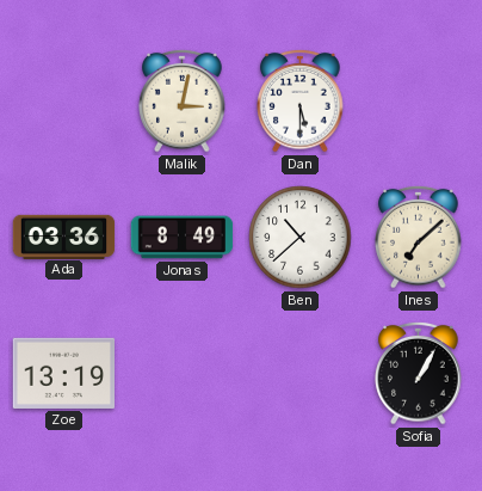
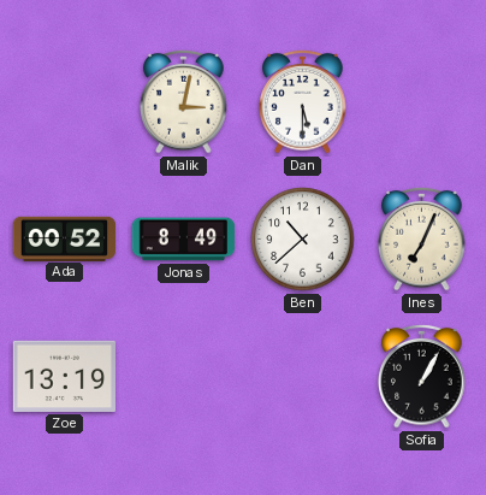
Ada: 03:36 -> 00:52 (65, 238)
Ines: 7:08 -> 7:04 (422, 238)
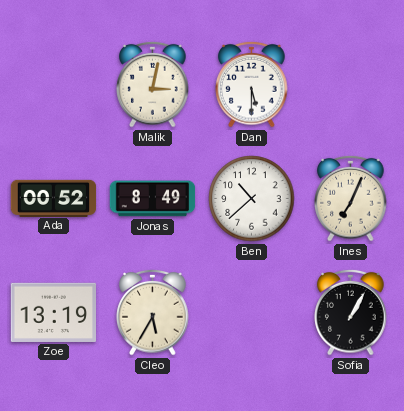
Cleo: none -> 5:35 (153, 312)
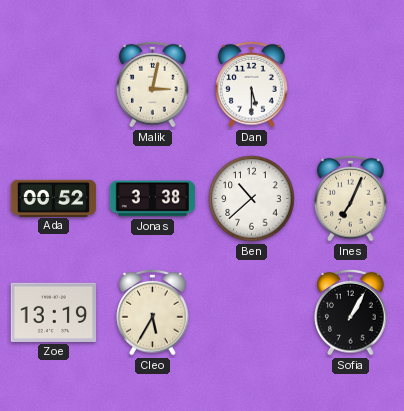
Jonas: 8:49 -> 3:38 (153, 199)
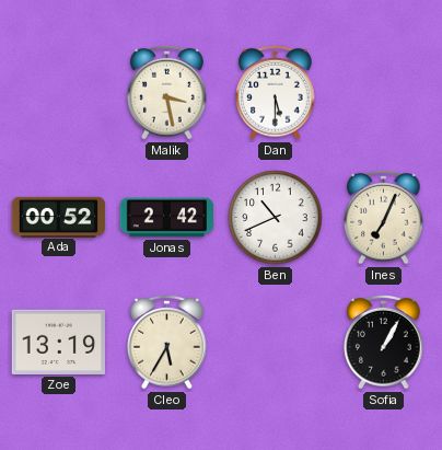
Malik: 3:02 -> 3:28 (167, 92)
Jonas: 3:38 -> 2:42 (167, 218)
Ben: 10:38 -> 10:41 (276, 218)
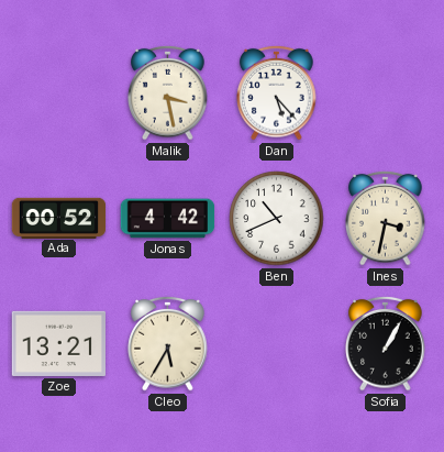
Dan: 5:30 -> 5:23 (277, 92)
Jonas: 2:42 -> 4:42 (168, 219)
Ines: 7:04 -> 3:32 (386, 218)
Zoe: 13:19 -> 13:21 (58, 343)
